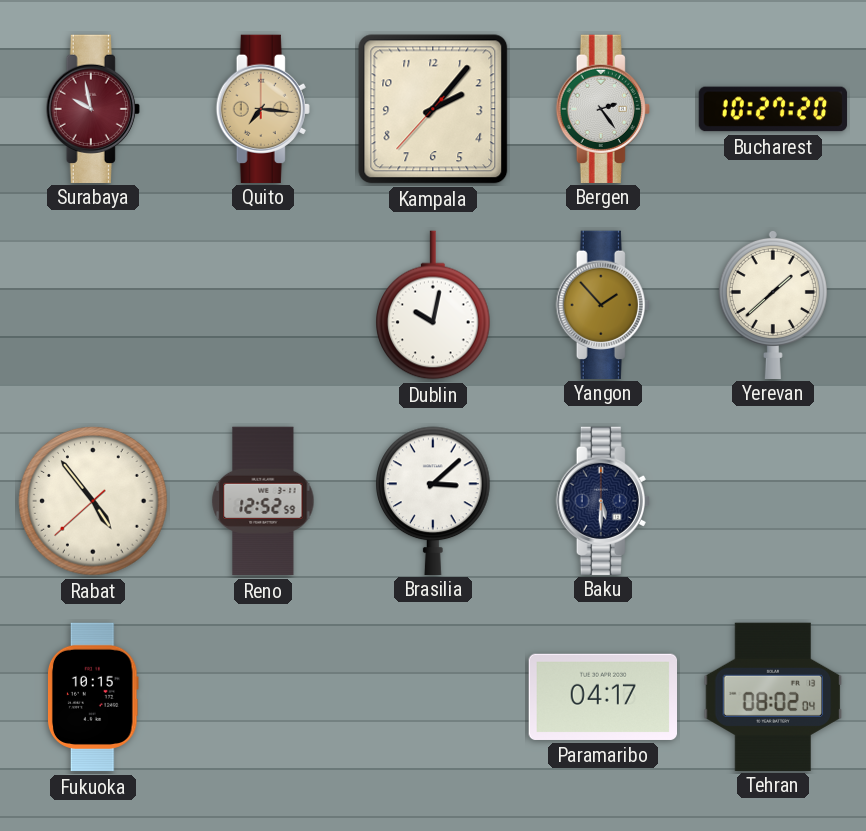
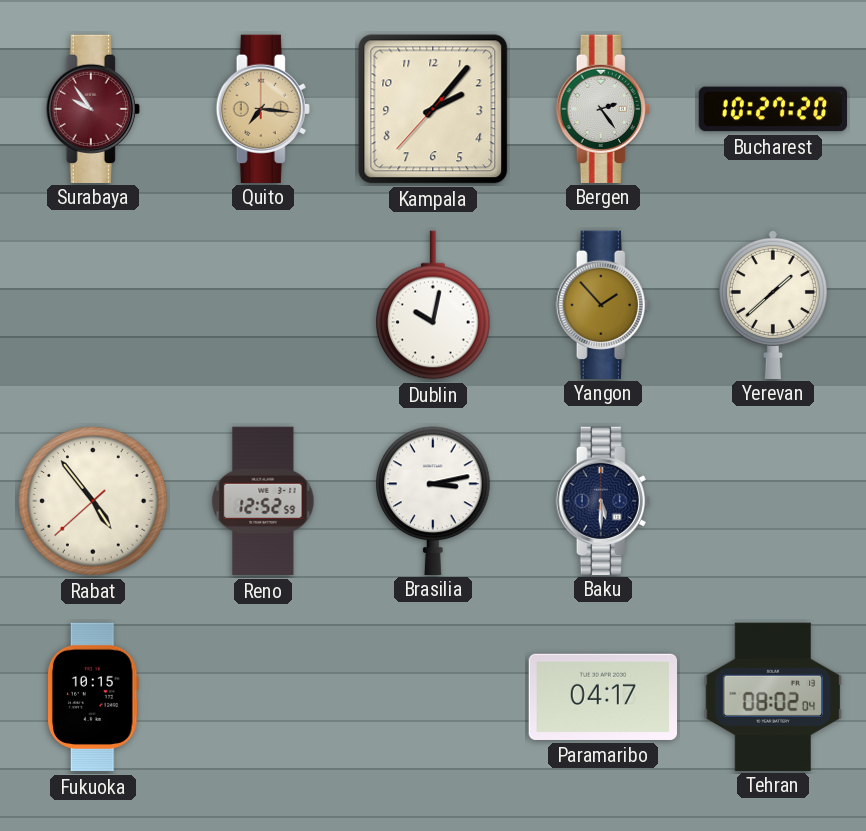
Surabaya: 9:58 -> 9:54 (93, 108)
Brasilia: 3:08 -> 3:13 (433, 500)
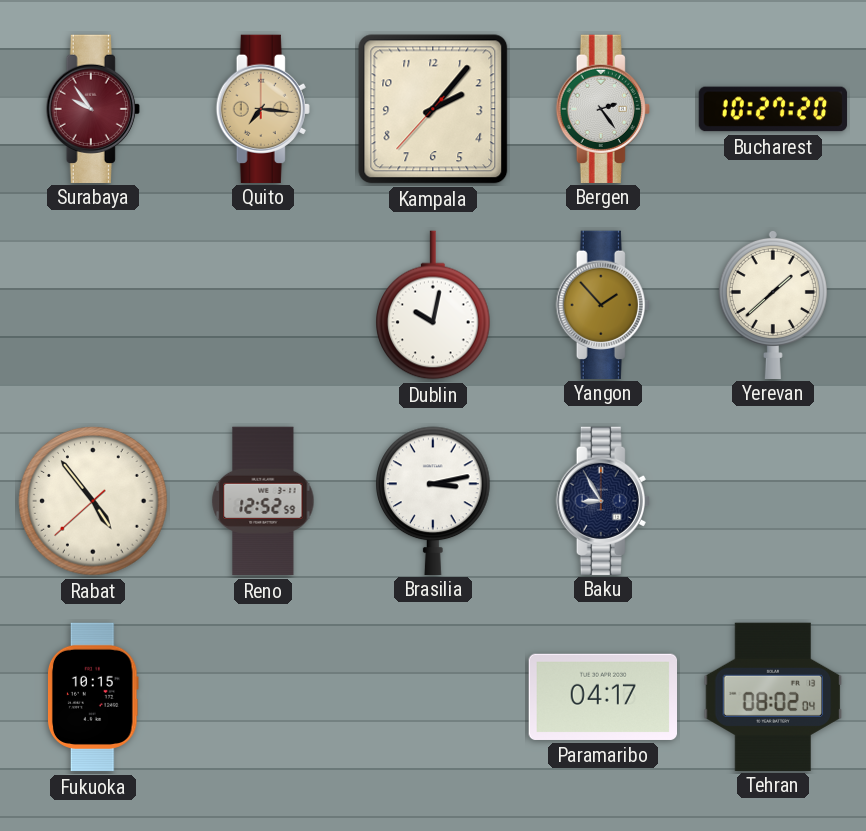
Baku: 5:30 -> 8:55 (603, 500)
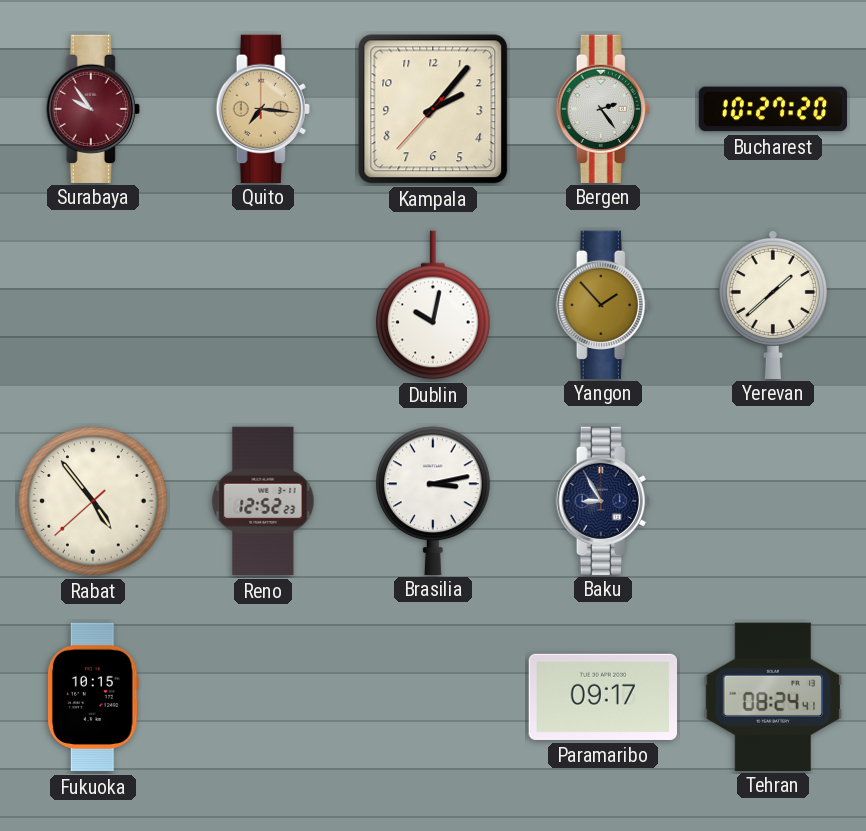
Reno: 12:52:59 -> 12:52:23 (263, 501)
Paramaribo: 04:17 -> 09:17 (602, 697)
Tehran: 08:02 -> 08:24 (773, 696)
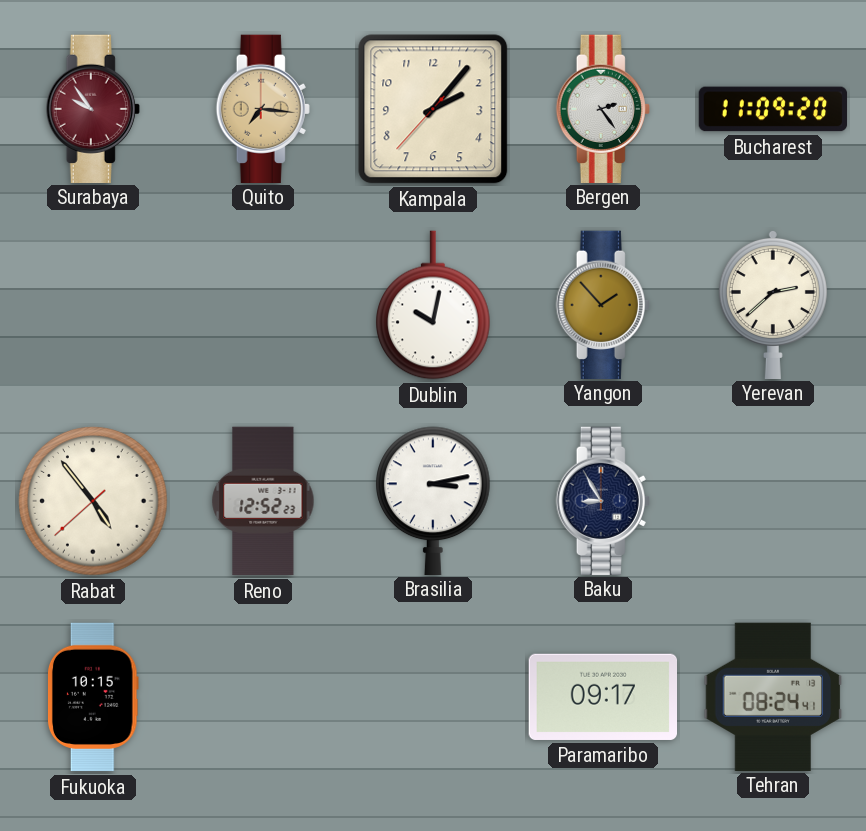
Bucharest: 10:27 -> 11:09 (773, 109)
Yerevan: 1:38 -> 2:38 (773, 304)
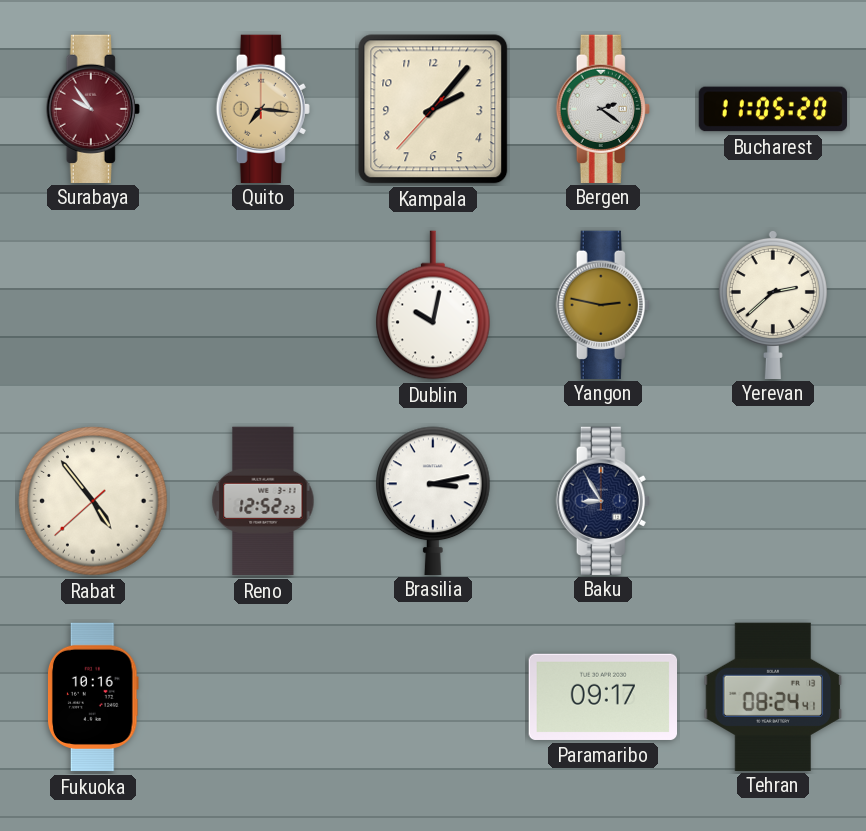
Bergen: 2:24 -> 2:21 (603, 108)
Bucharest: 11:09 -> 11:05 (773, 109)
Yangon: 1:53 -> 2:47 (603, 304)
Fukuoka: 10:15 -> 10:16 (93, 697)
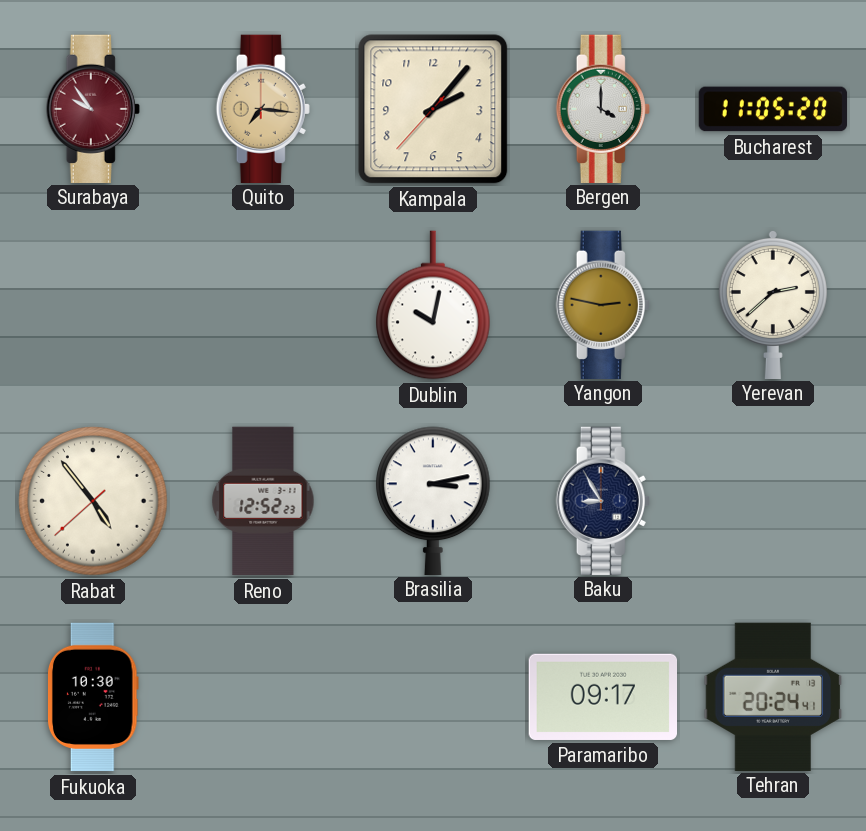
Bergen: 2:21 -> 4:00 (603, 108)
Fukuoka: 10:16 -> 10:30 (93, 697)
Tehran: 08:24 -> 20:24 (773, 696)
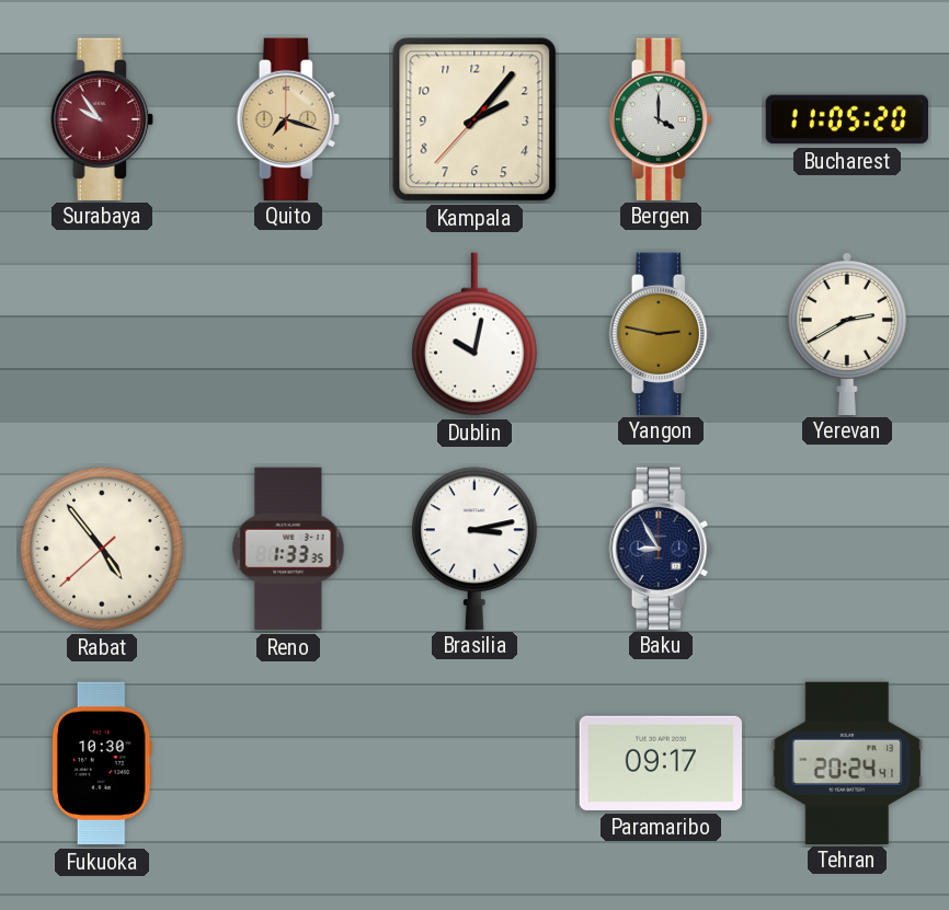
Quito: 7:16 -> 7:18 (288, 118)
Yerevan: 2:38 -> 2:40 (847, 333)
Reno: 12:52 -> 1:33 (288, 549)
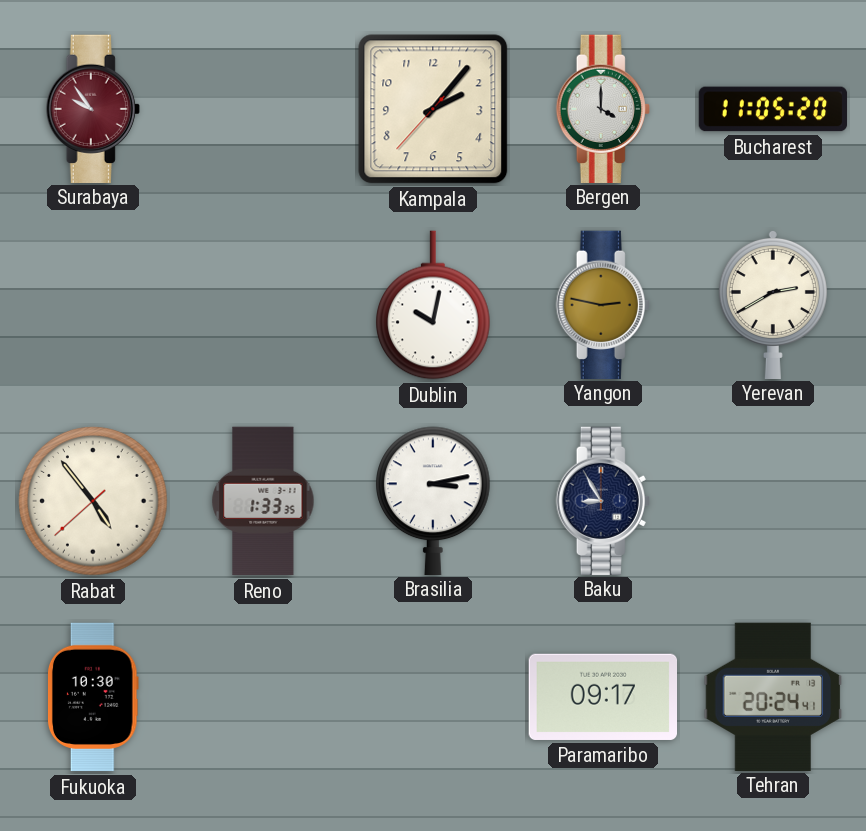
Quito: 7:18 -> none (288, 118)
